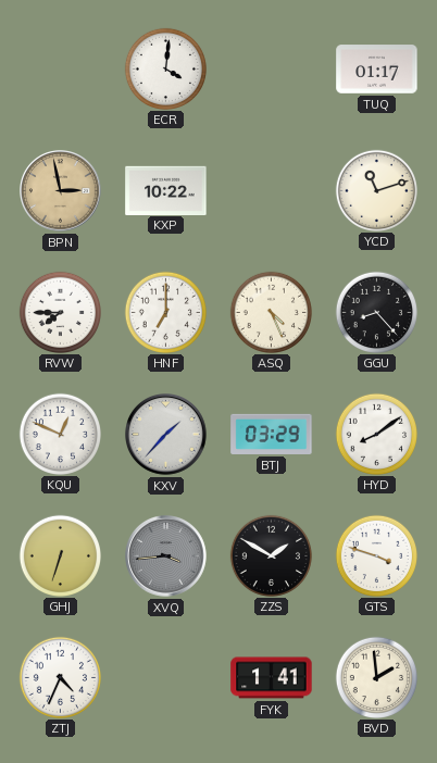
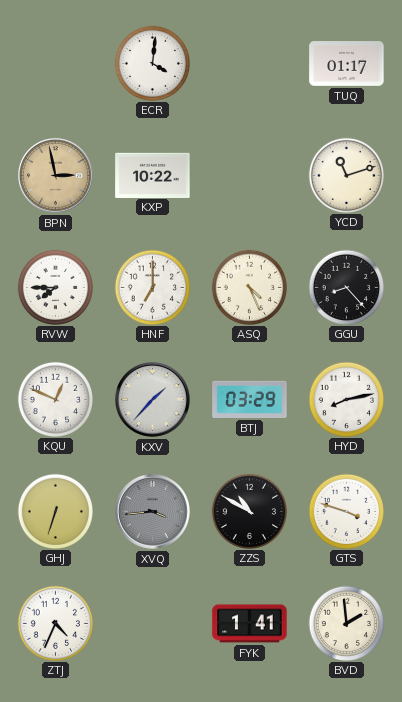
HYD: 8:09 -> 8:13 (346, 399)
ZZS: 1:50 -> 10:50 (249, 511)
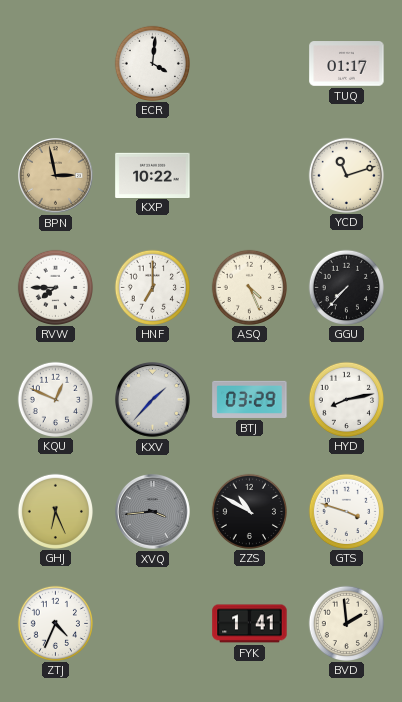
GGU: 8:23 -> 7:37 (346, 287)
GHJ: 6:33 -> 6:26 (55, 511)
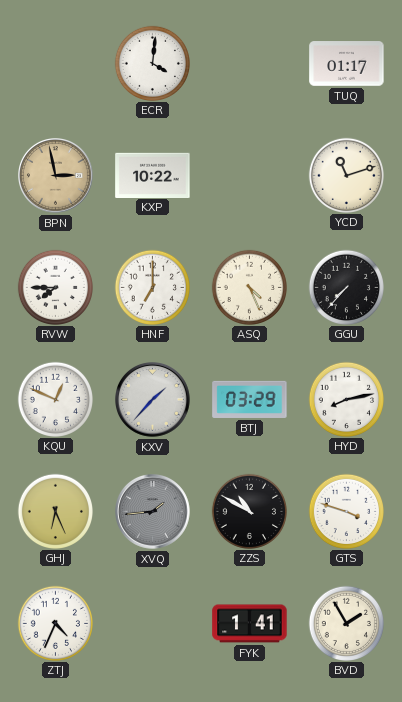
XVQ: 3:44 -> 1:44 (153, 512)
BVD: 1:59 -> 1:55 (346, 623)
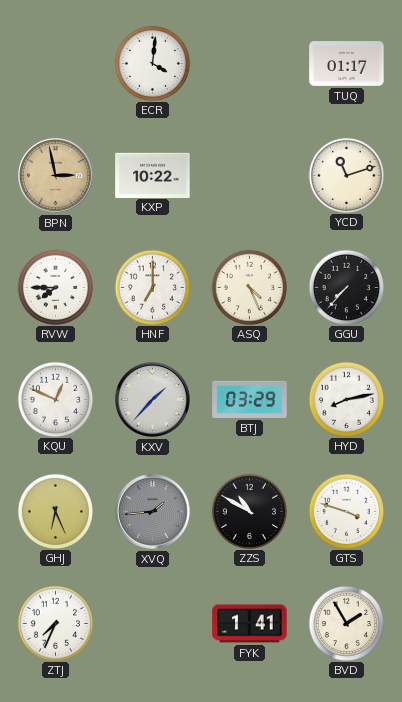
ZTJ: 4:34 -> 7:34 (55, 623)
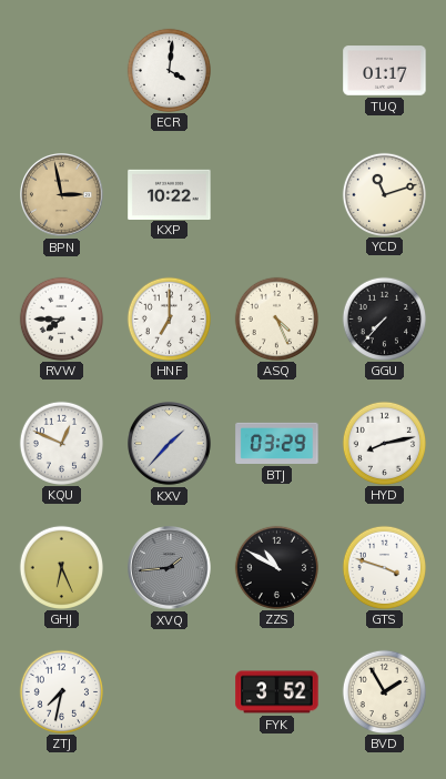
ZTJ: 7:34 -> 7:32 (61, 691)
FYK: 1:41 -> 3:52 (277, 692)
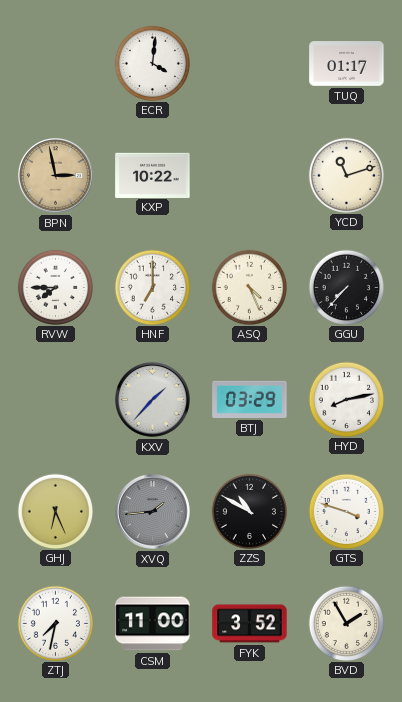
KQU: 12:49 -> none (61, 443)
CSM: none -> 11:00 (153, 624)
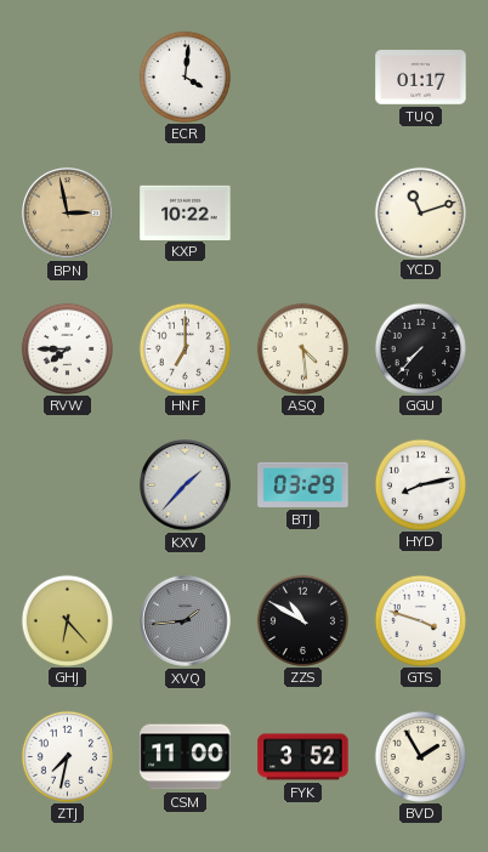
ASQ: 4:26 -> 4:29 (302, 348)
GHJ: 6:26 -> 6:23 (67, 620)
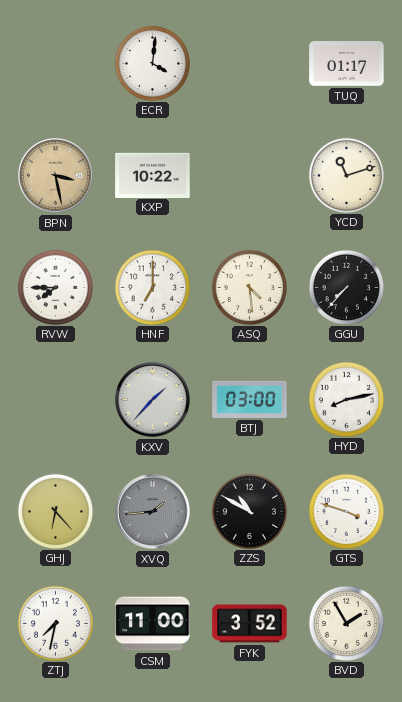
BPN: 2:58 -> 3:28 (56, 176)
BTJ: 03:29 -> 03:00 (250, 399)
